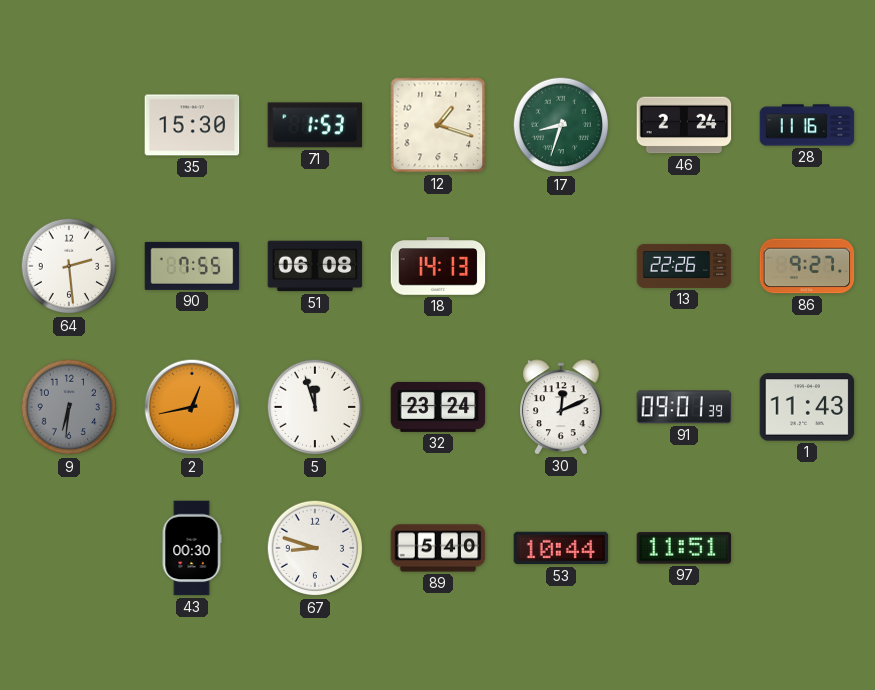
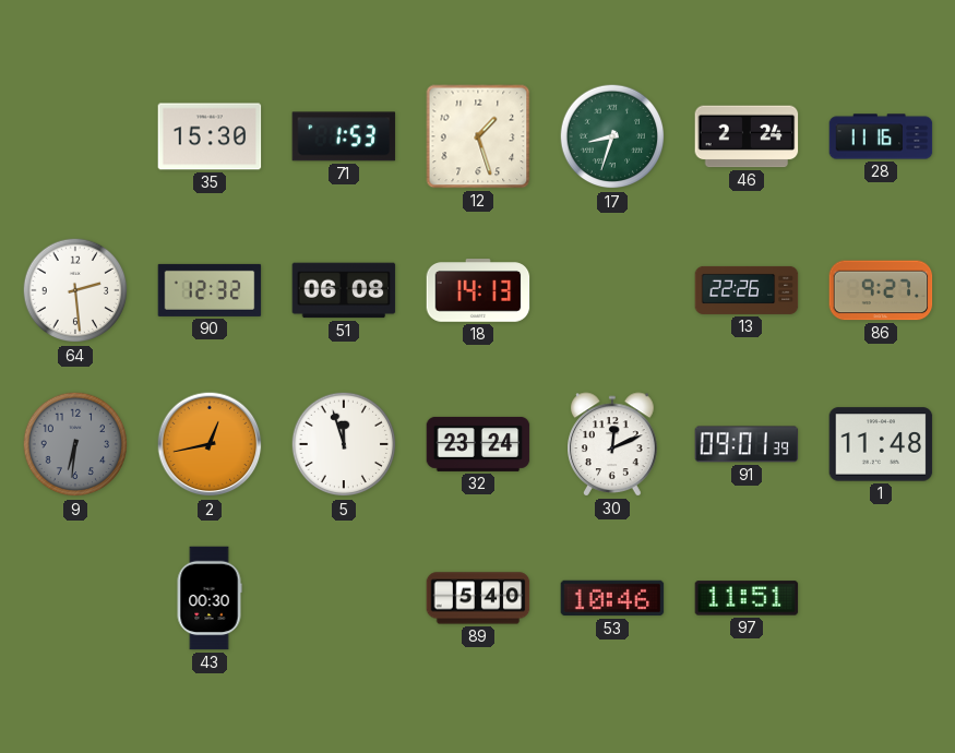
12: 1:18 -> 1:27 (478, 136)
90: 7:55 -> 12:32 (210, 290)
1: 11:43 -> 11:48 (881, 444)
67: 8:48 -> none (315, 548)
53: 10:44 -> 10:46 (612, 598)
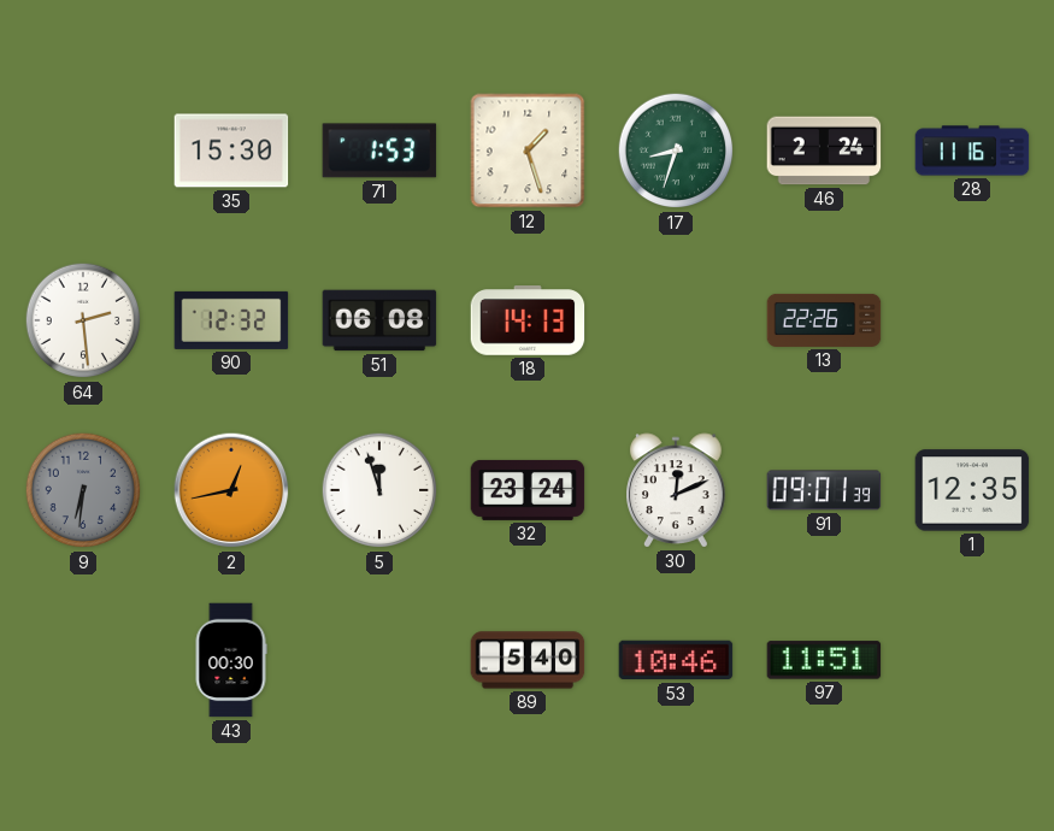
86: 9:27 -> none (881, 290)
1: 11:48 -> 12:35 (972, 490)
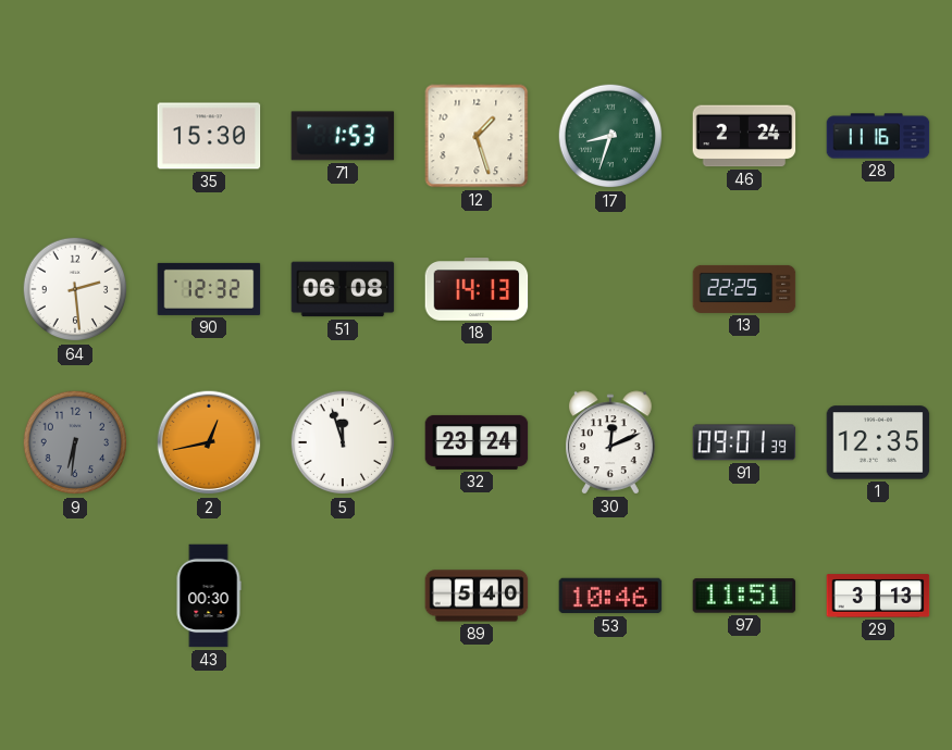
13: 22:26 -> 22:25 (744, 289)
29: none -> 3:13 (878, 596)
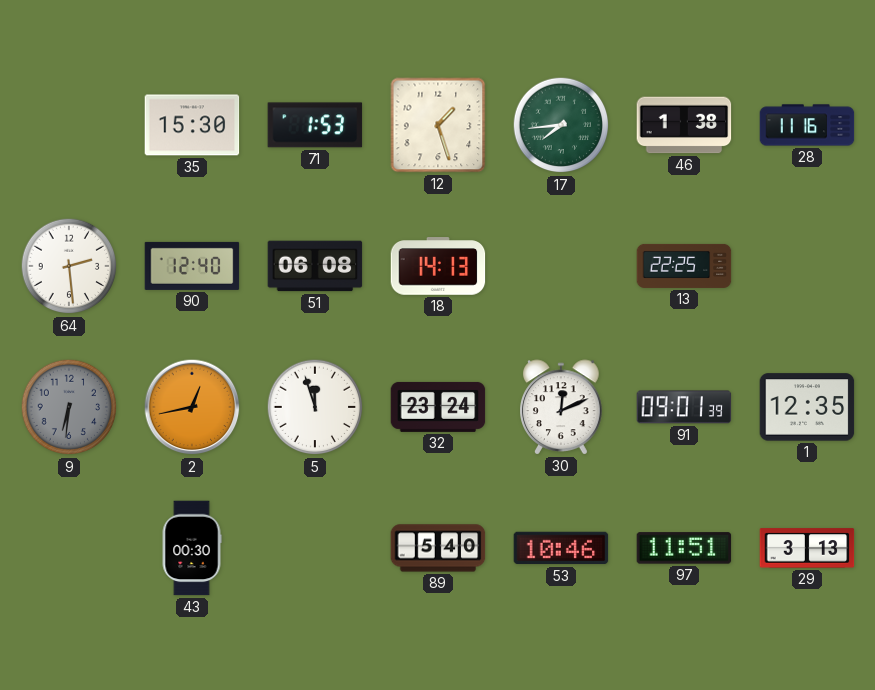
17: 8:33 -> 7:44 (561, 125)
46: 2:24 -> 1:38 (684, 125)
90: 12:32 -> 12:40 (192, 266)
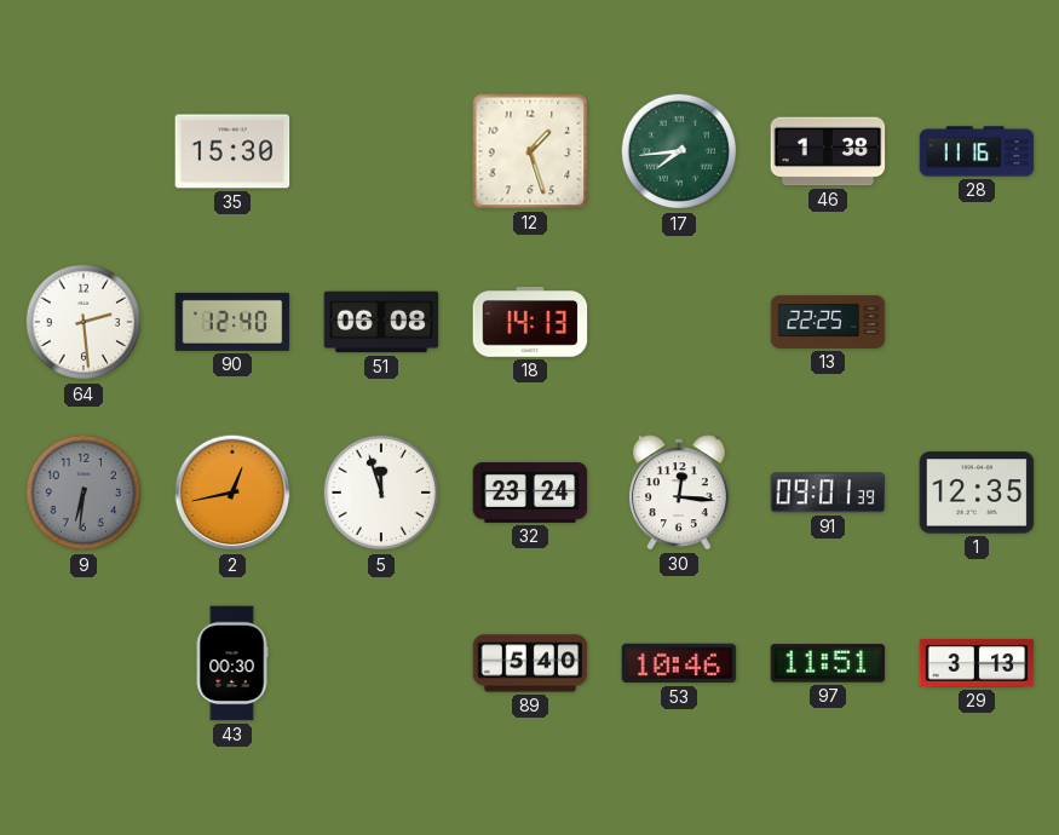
71: 1:53 -> none (315, 125)
30: 12:11 -> 12:16 (680, 493)
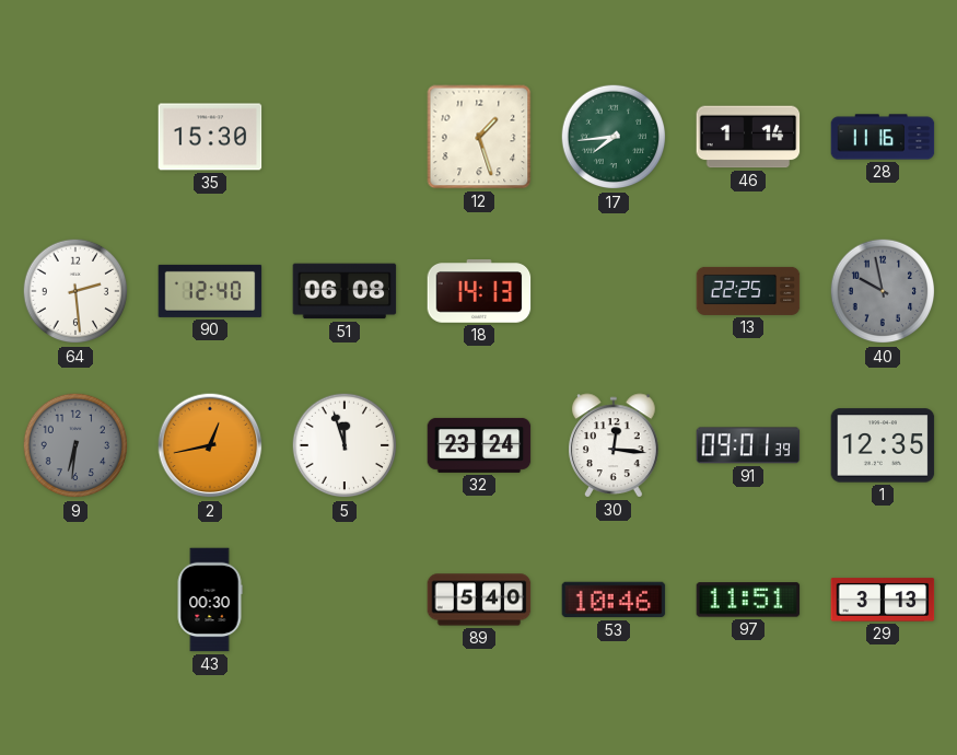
46: 1:38 -> 1:14 (748, 137)
40: none -> 9:58 (883, 291)
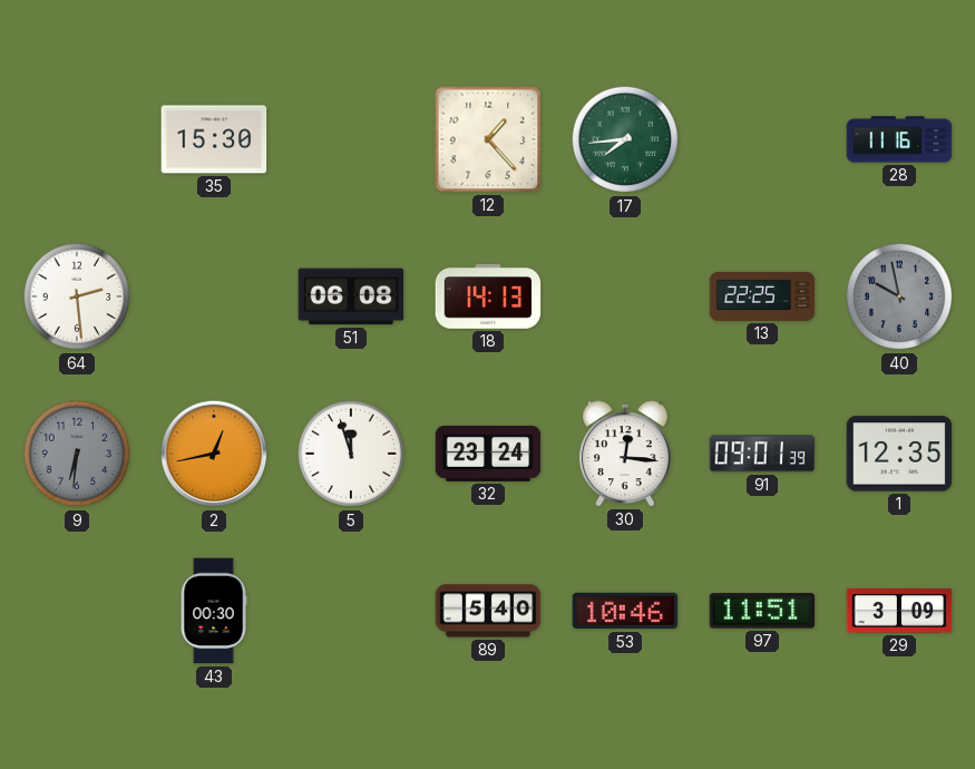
12: 1:27 -> 1:23 (488, 139)
46: 1:14 -> none (748, 137)
90: 12:40 -> none (210, 291)
29: 3:13 -> 3:09 (899, 611)
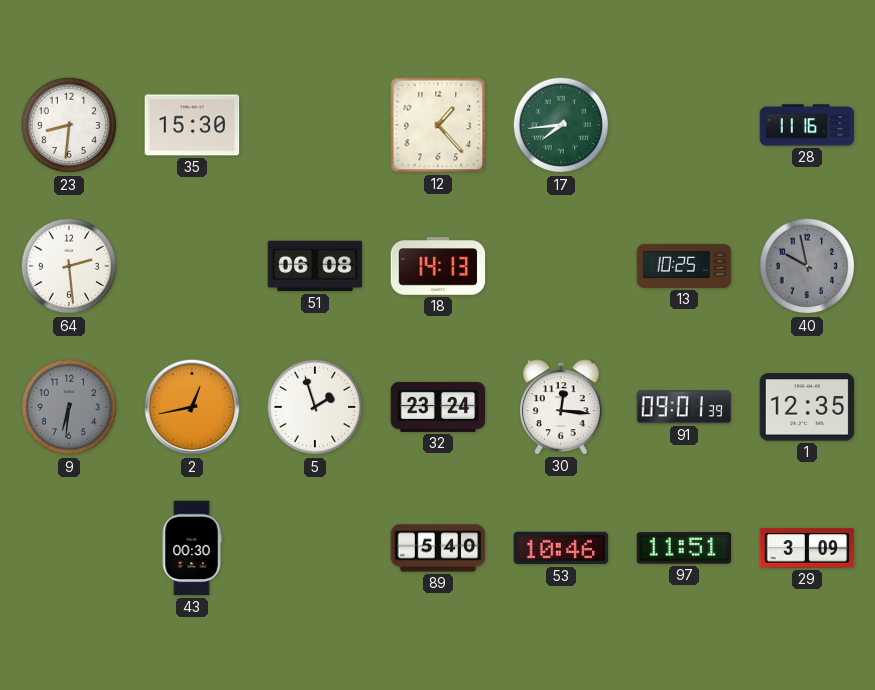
23: none -> 8:31 (69, 125)
13: 22:25 -> 10:25 (684, 266)
5: 11:57 -> 1:57 (315, 407)
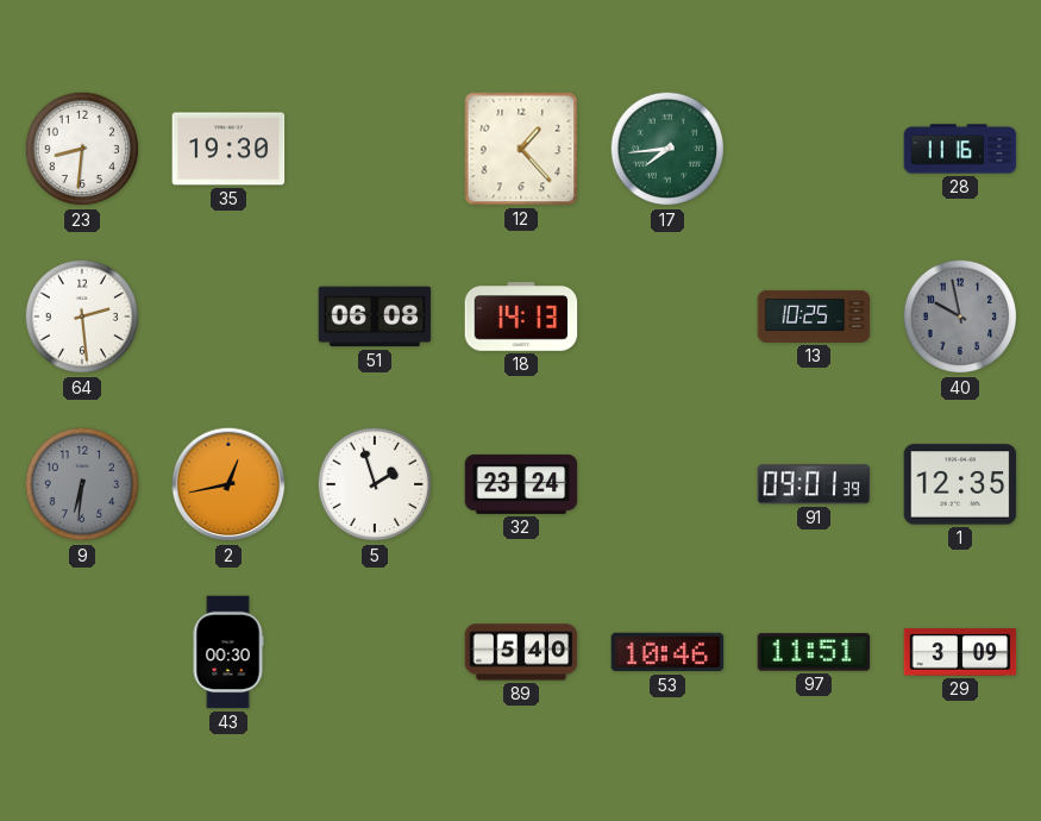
35: 15:30 -> 19:30 (228, 149)
30: 12:16 -> none (562, 407)
